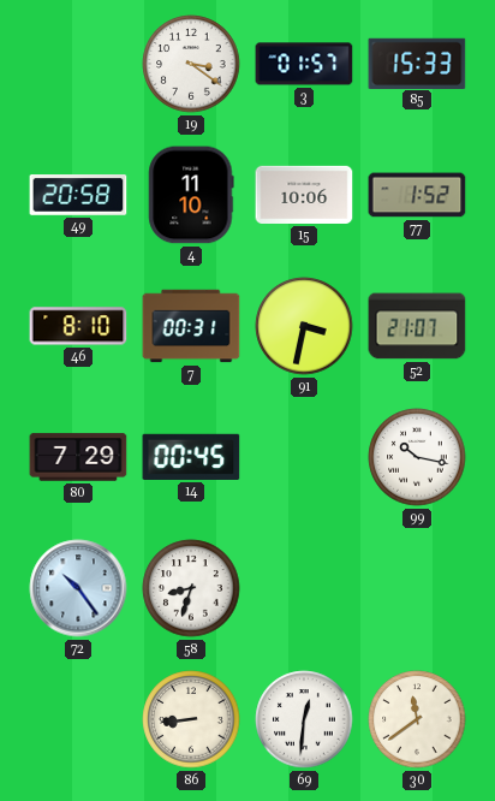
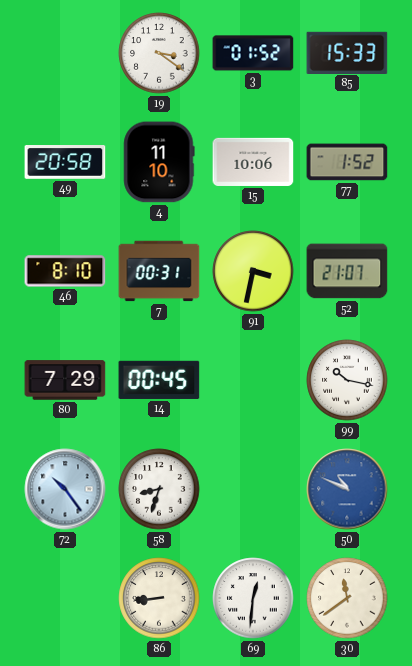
3: 01:57 -> 01:52 (253, 53)
50: none -> 10:49 (347, 489)
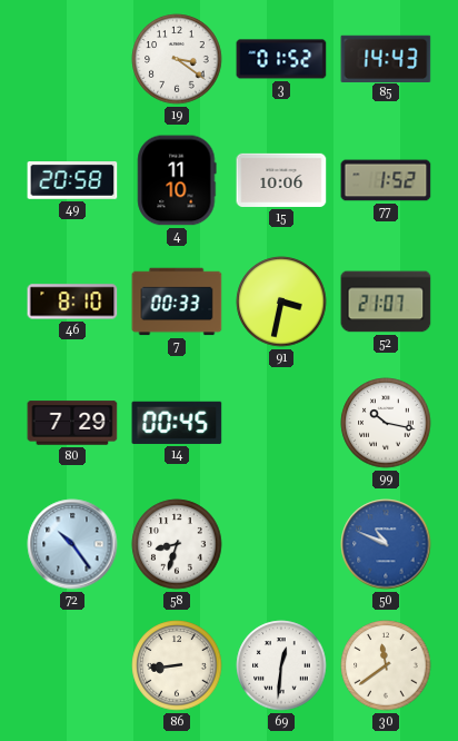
85: 15:33 -> 14:43 (386, 58)
7: 00:31 -> 00:33 (177, 302)
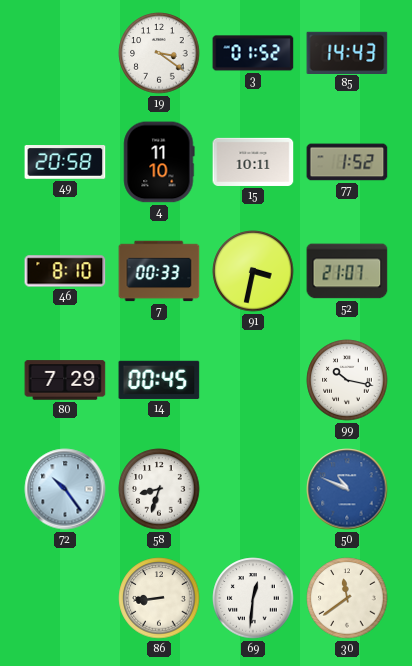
15: 10:06 -> 10:11 (253, 162)
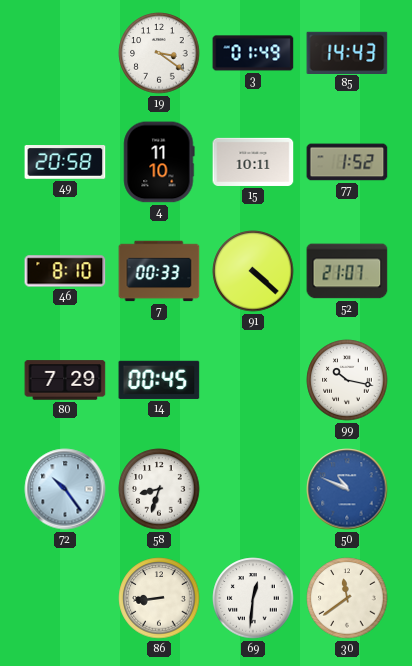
3: 01:52 -> 01:49 (253, 53)
91: 3:32 -> 4:22 (253, 271)
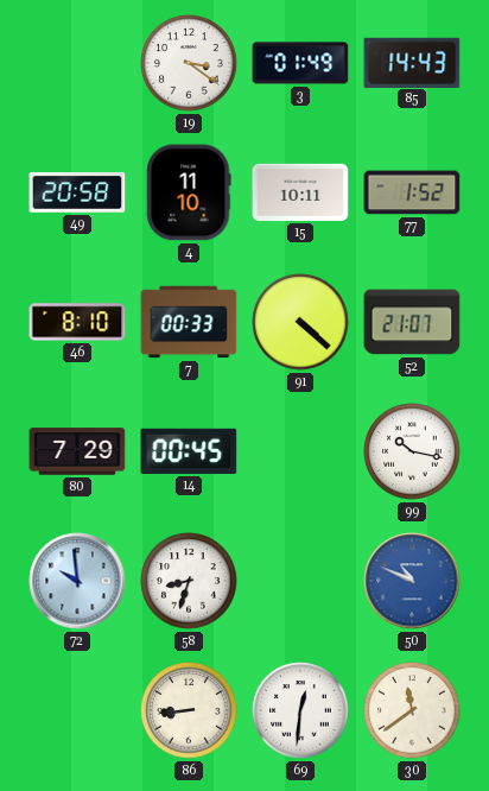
72: 10:24 -> 9:59 (77, 581)
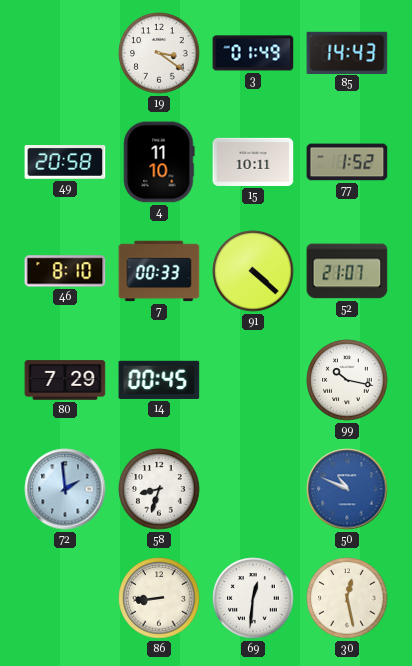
72: 9:59 -> 1:59 (65, 489)
30: 11:39 -> 12:28 (347, 598)
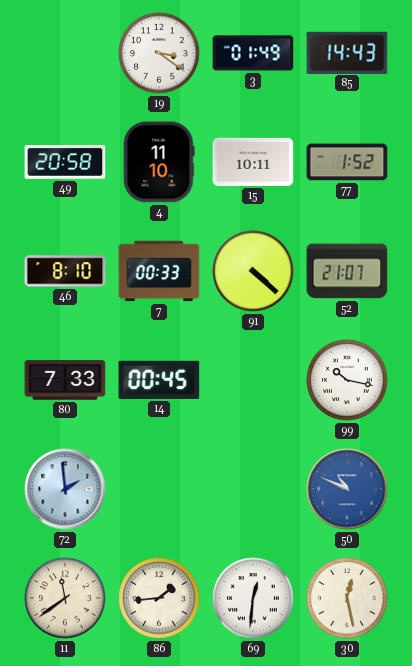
80: 7:29 -> 7:33 (65, 380)
58: 8:33 -> none (159, 489)
11: none -> 11:39 (65, 598)
86: 8:44 -> 1:44 (159, 598)
